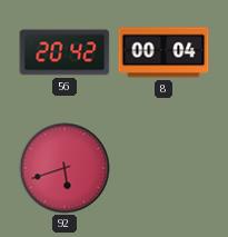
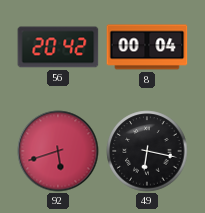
49: none -> 6:17 (147, 151)
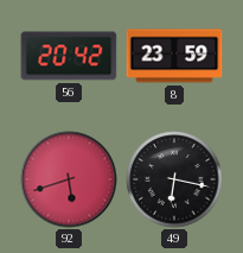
8: 00:04 -> 23:59 (174, 56)
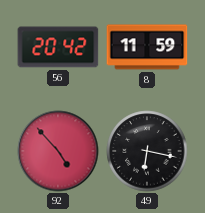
8: 23:59 -> 11:59 (147, 47)
92: 5:42 -> 4:53 (58, 151)
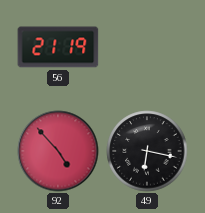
56: 20:42 -> 21:19 (58, 47)
8: 11:59 -> none (147, 47)
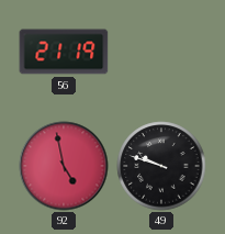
92: 4:53 -> 4:58 (64, 166)
49: 6:17 -> 9:48 (161, 166)
